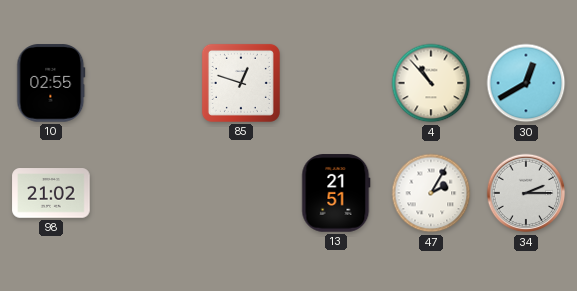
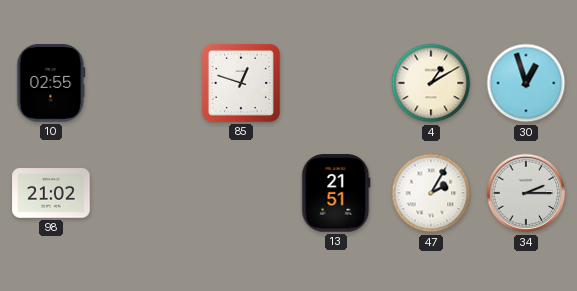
4: 10:53 -> 1:10 (431, 83)
30: 12:40 -> 12:57 (526, 83)
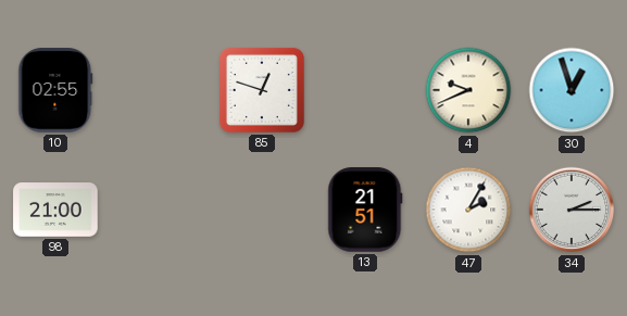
4: 1:10 -> 9:41 (468, 90)
98: 21:02 -> 21:00 (55, 210)
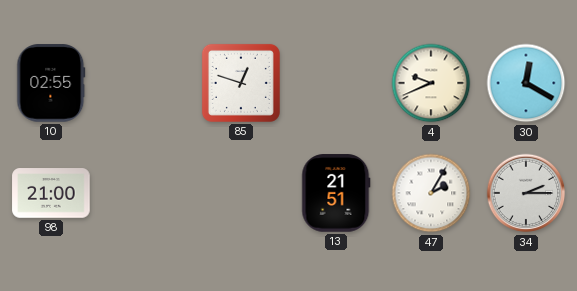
30: 12:57 -> 12:20 (526, 83)
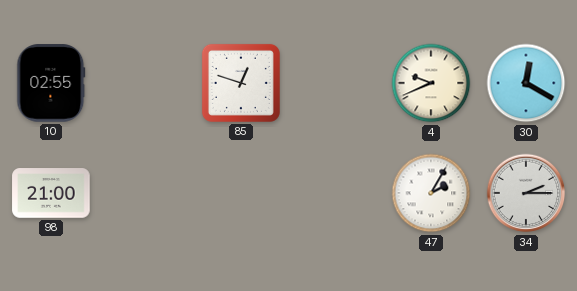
13: 21:51 -> none (336, 193)
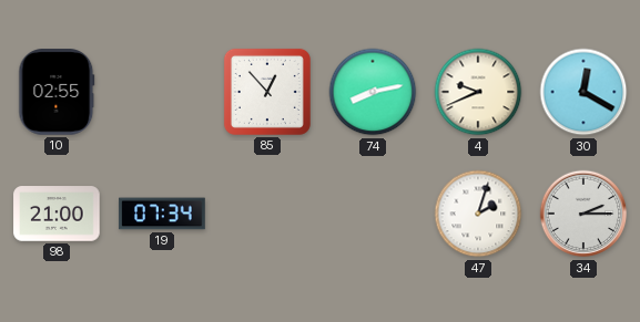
85: 12:48 -> 12:53 (267, 92)
74: none -> 8:13 (373, 92)
19: none -> 07:34 (162, 214)
47: 2:05 -> 2:03 (478, 214)
